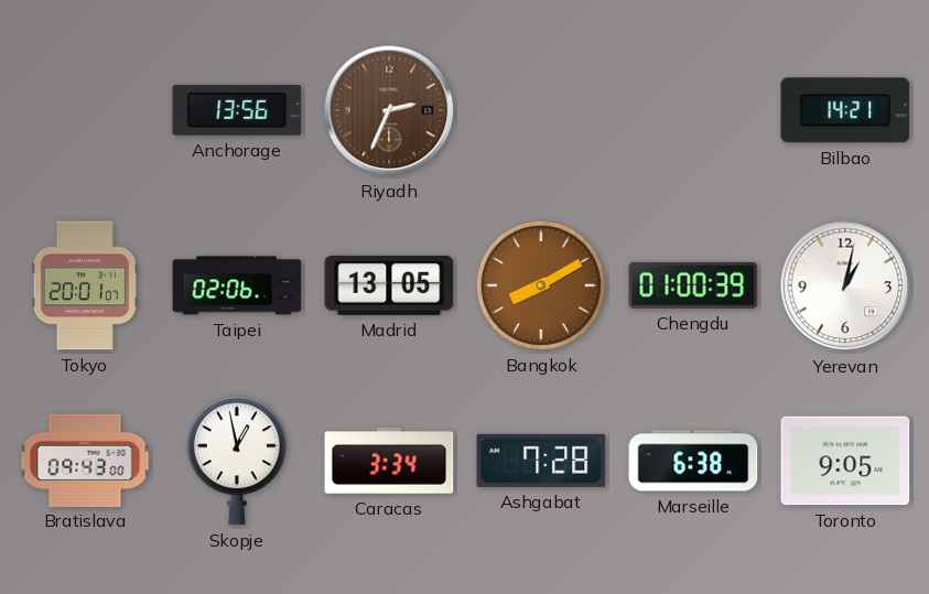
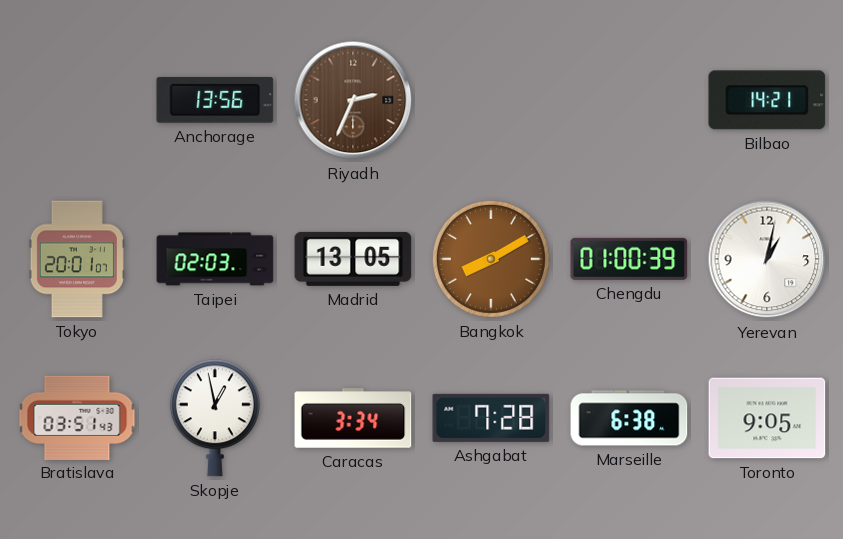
Taipei: 02:06 -> 02:03 (215, 259)
Bratislava: 09:43 -> 03:51 (77, 417)
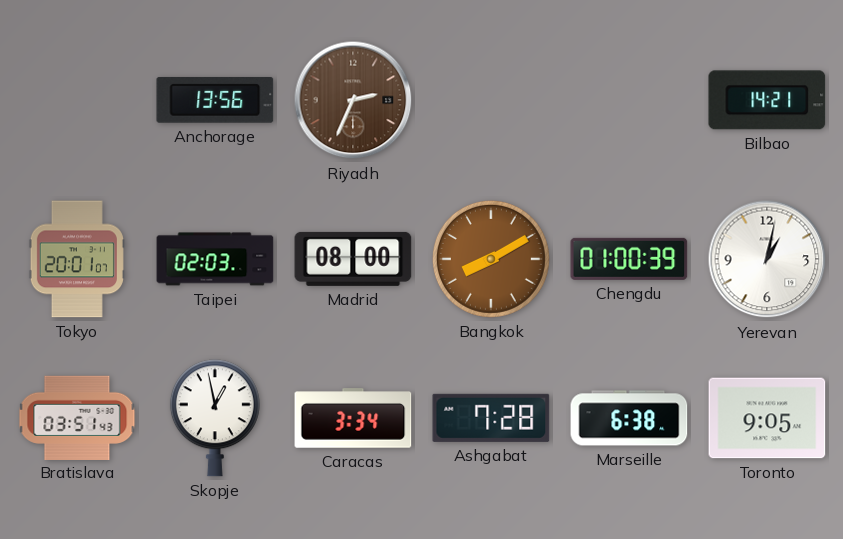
Madrid: 13:05 -> 08:00 (353, 259)
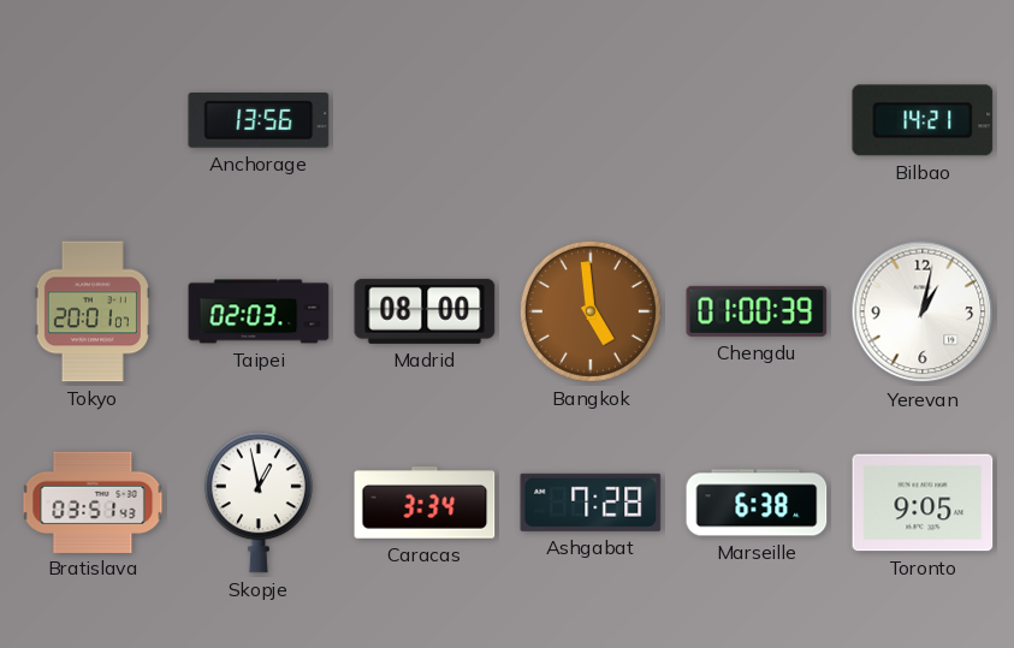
Riyadh: 2:34 -> none (353, 100)
Bangkok: 8:10 -> 4:59 (591, 311)
